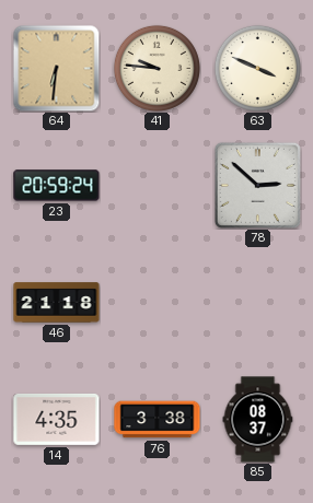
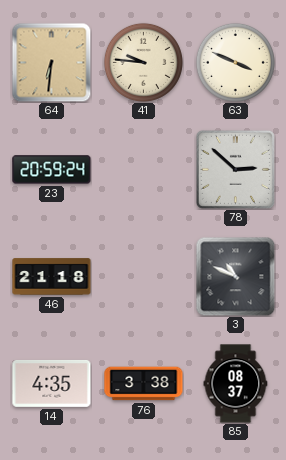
3: none -> 10:49 (235, 276)
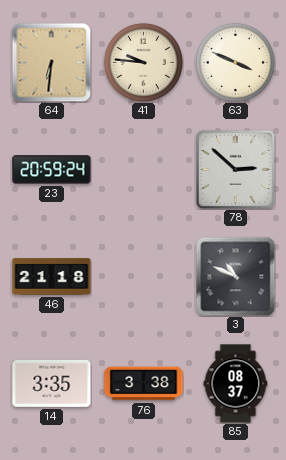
14: 4:35 -> 3:35 (52, 383)
